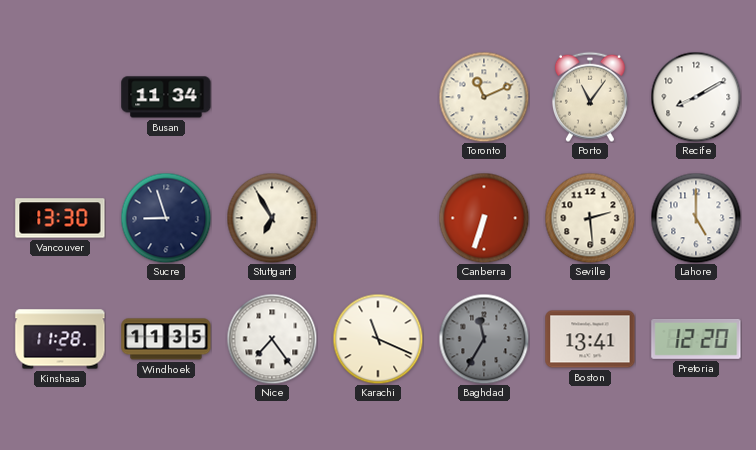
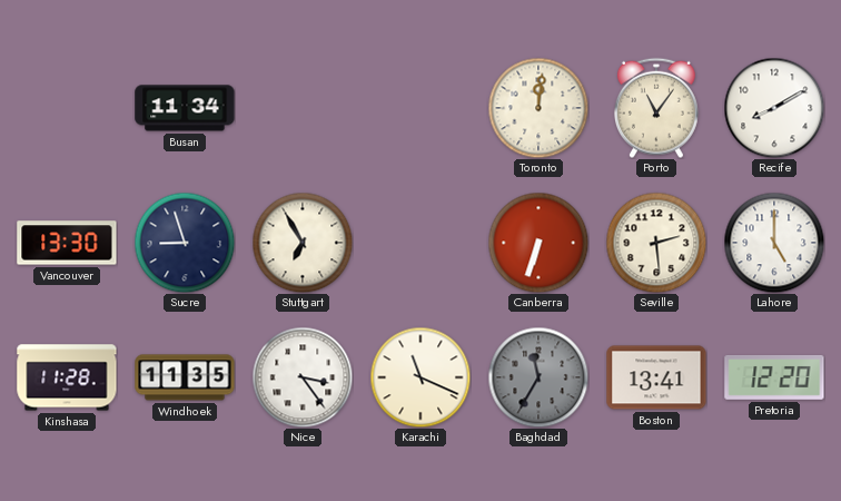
Toronto: 11:11 -> 12:01 (538, 108)
Nice: 7:24 -> 3:24 (303, 377)
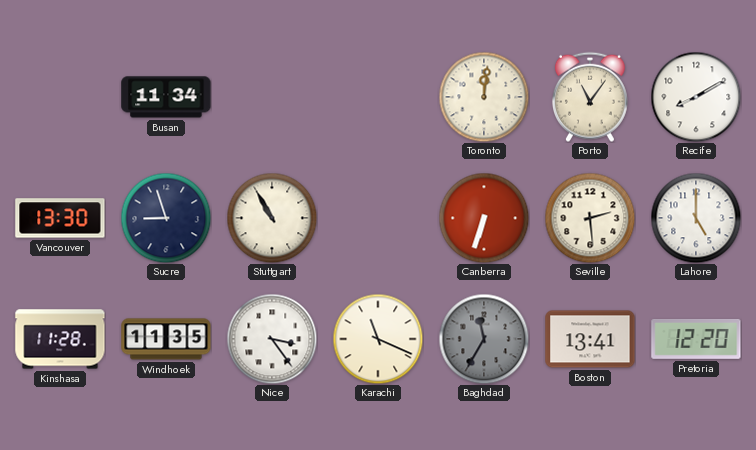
Stuttgart: 6:55 -> 10:55 (272, 218)
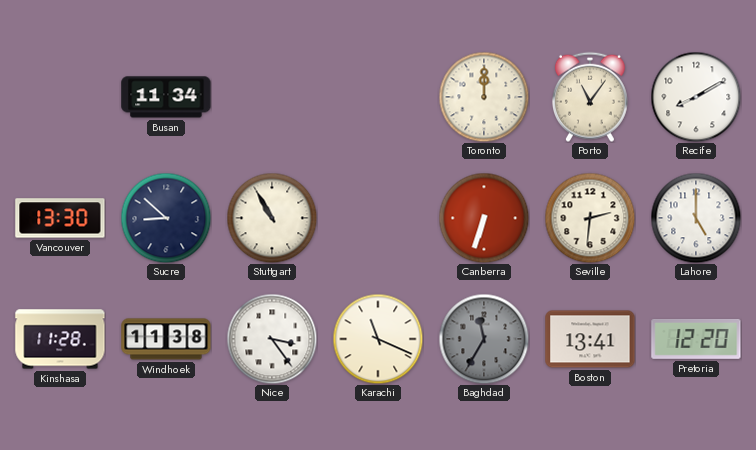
Toronto: 12:01 -> 12:00 (484, 97)
Sucre: 8:57 -> 8:52 (166, 218)
Seville: 2:29 -> 2:31 (590, 218)
Windhoek: 11:35 -> 11:38 (166, 339)
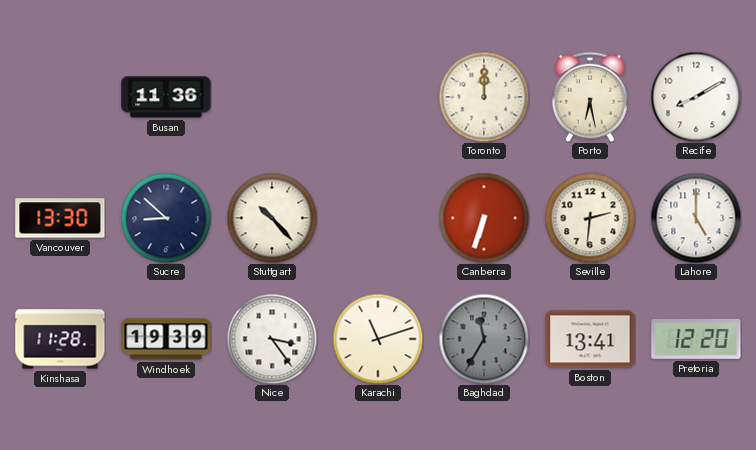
Busan: 11:34 -> 11:36 (166, 97)
Porto: 11:06 -> 6:28 (590, 97)
Stuttgart: 10:55 -> 10:23 (272, 218)
Windhoek: 11:38 -> 19:39 (166, 339)
Karachi: 11:19 -> 11:12 (378, 339)
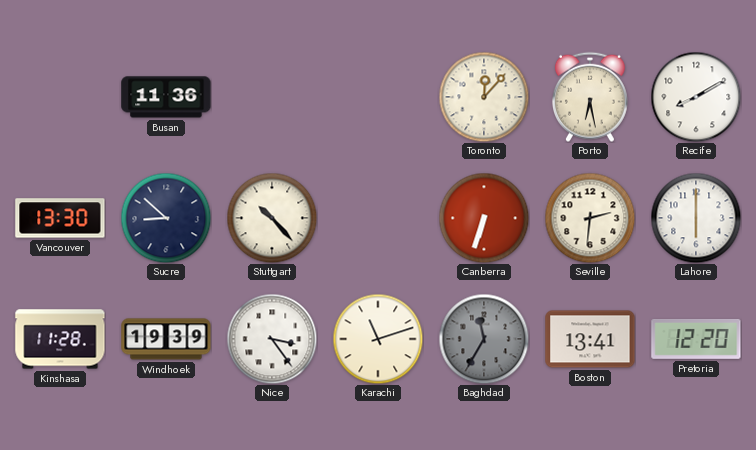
Toronto: 12:00 -> 12:07 (484, 97)
Lahore: 5:00 -> 6:00 (696, 218)
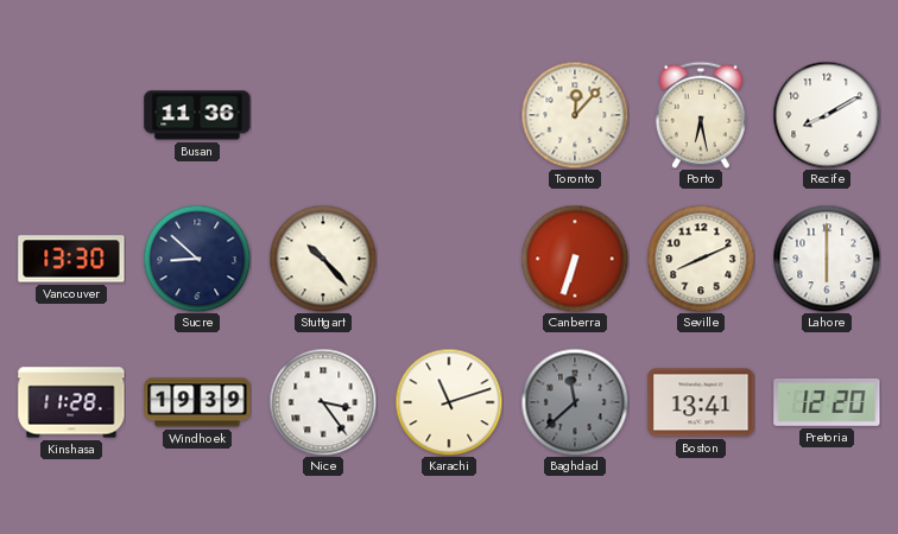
Seville: 2:31 -> 8:11 (701, 259)
Baghdad: 11:35 -> 11:38 (575, 402)
